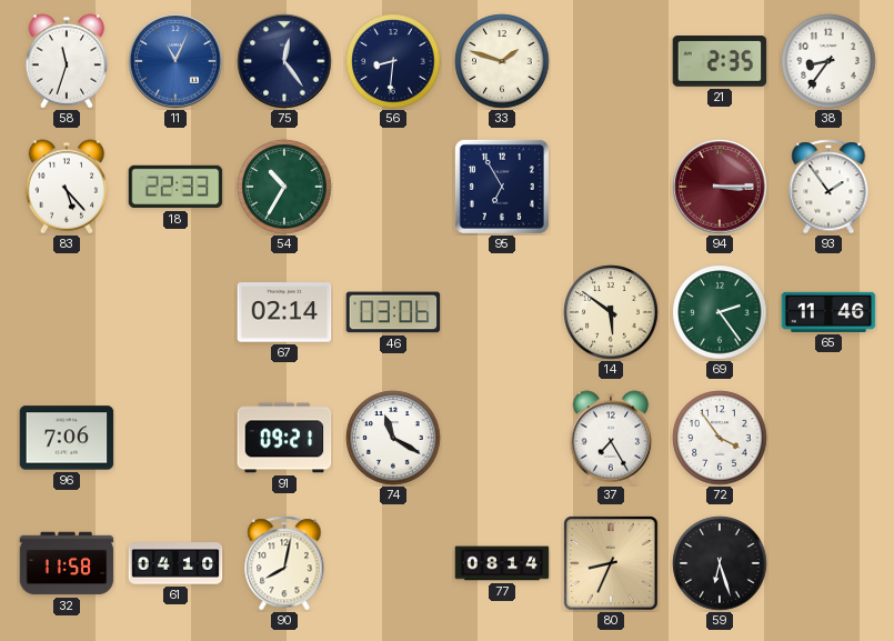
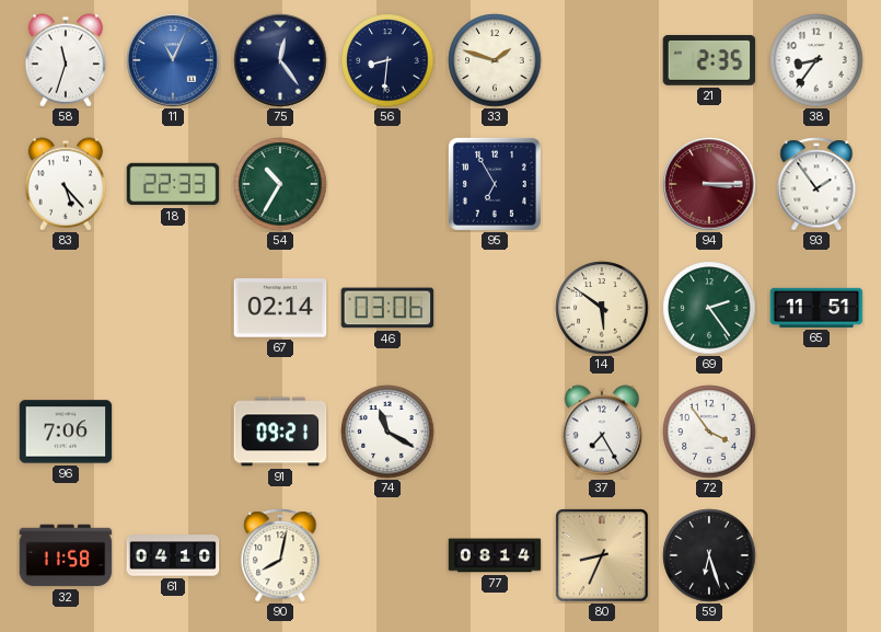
65: 11:46 -> 11:51 (816, 308)
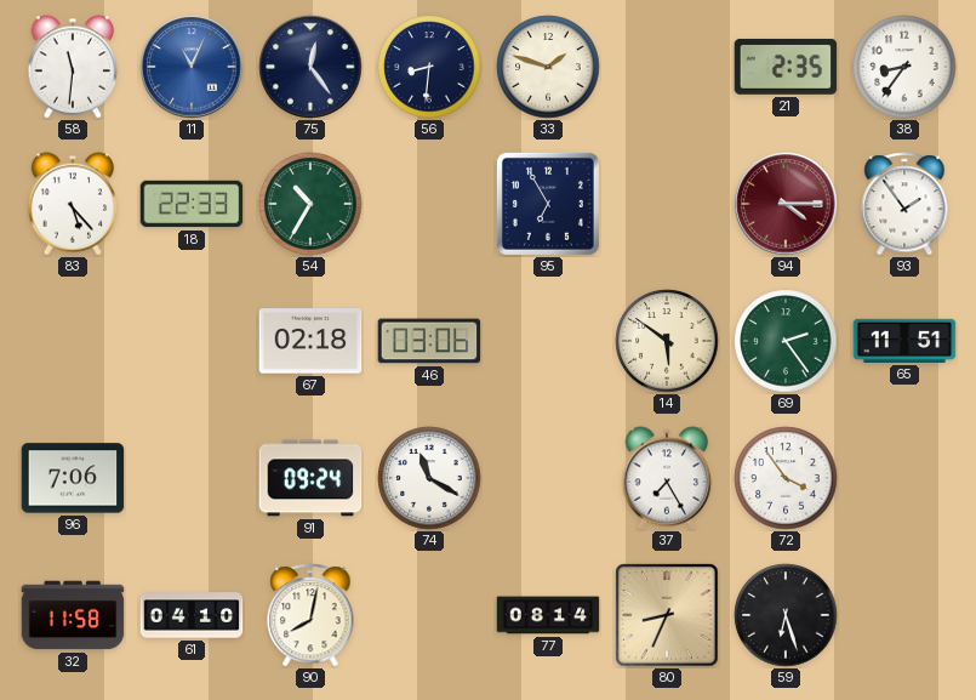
58: 11:33 -> 11:31 (73, 67)
94: 3:15 -> 4:15 (786, 204)
67: 02:14 -> 02:18 (310, 341)
91: 09:21 -> 09:24 (310, 478)
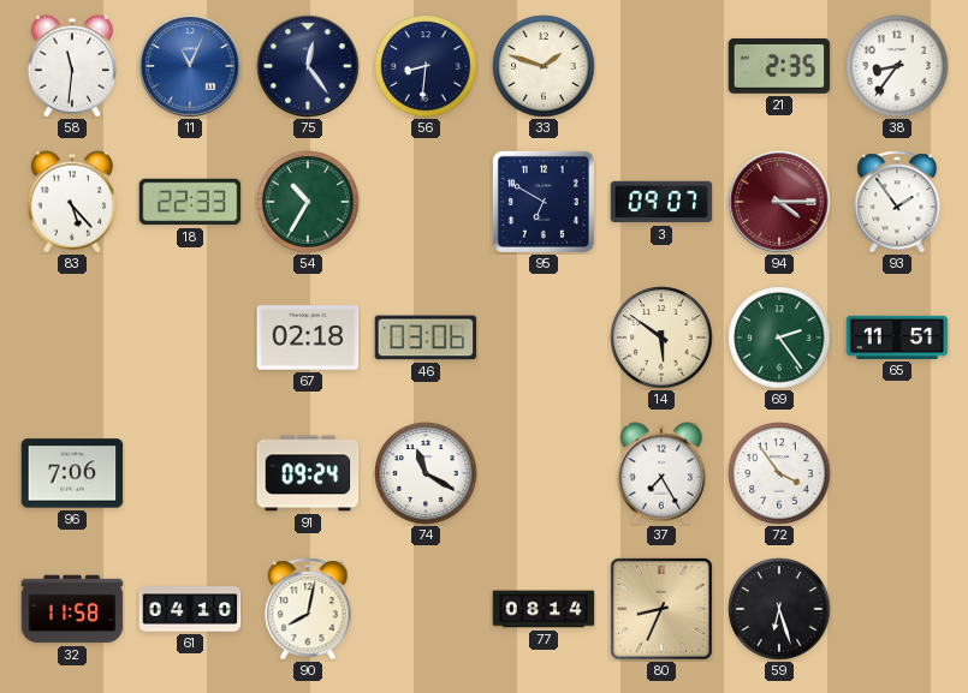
95: 6:55 -> 6:50 (544, 202)
3: none -> 09:07 (661, 202)
